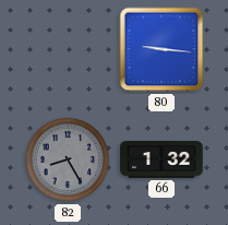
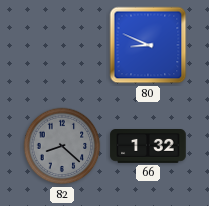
80: 9:16 -> 8:49 (148, 45)
82: 8:25 -> 8:22 (62, 146)
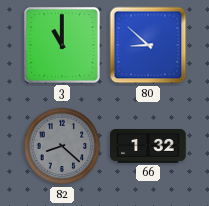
3: none -> 11:00 (62, 45)
80: 8:49 -> 8:52 (148, 45)
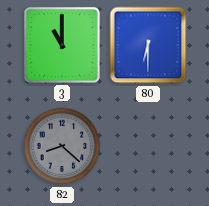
80: 8:52 -> 6:30 (148, 45)
66: 1:32 -> none (148, 146)
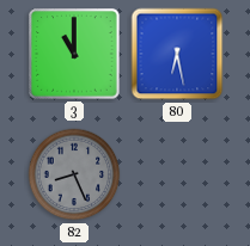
80: 6:30 -> 6:28 (177, 54)
82: 8:22 -> 8:26 (74, 174)
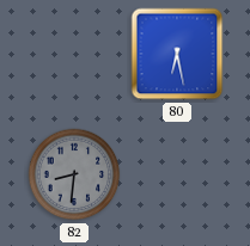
3: 11:00 -> none (74, 54)
82: 8:26 -> 8:31 (74, 174)
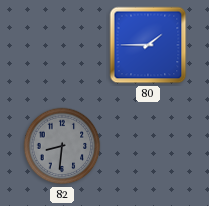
80: 6:28 -> 1:45 (148, 45)
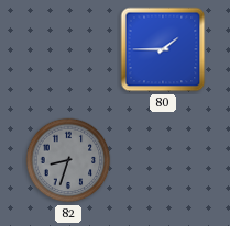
82: 8:31 -> 8:33 (68, 160)
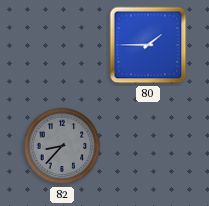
82: 8:33 -> 8:37 (62, 146)
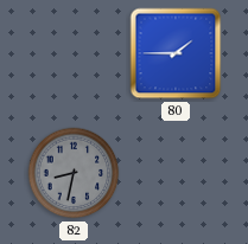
82: 8:37 -> 8:32 (74, 173)
